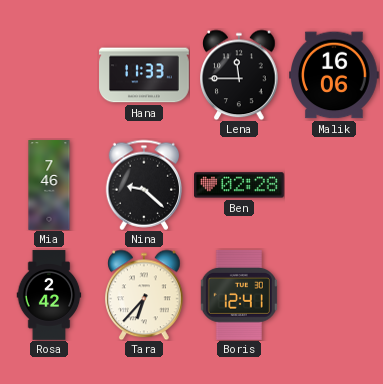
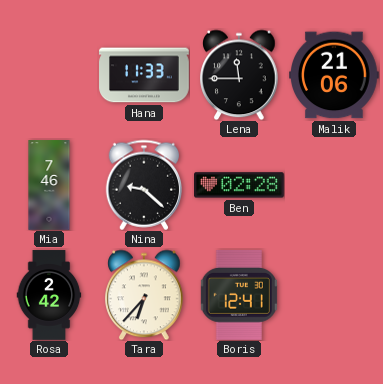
Malik: 16:06 -> 21:06 (335, 75)
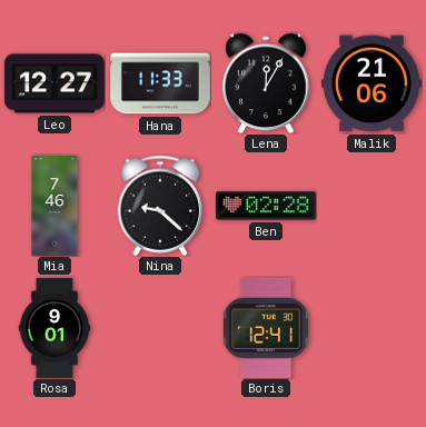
Leo: none -> 12:27 (56, 83)
Lena: 11:45 -> 12:05 (266, 83)
Rosa: 2:42 -> 9:01 (55, 328)
Tara: 6:37 -> none (144, 295)
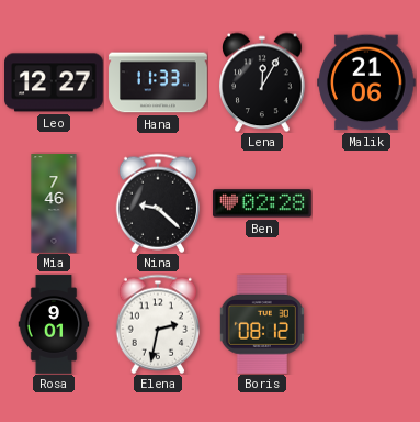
Elena: none -> 2:32 (157, 324)
Boris: 12:41 -> 08:12 (262, 324)
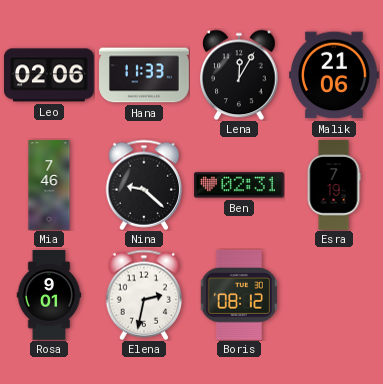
Leo: 12:27 -> 02:06 (50, 75)
Ben: 02:28 -> 02:31 (240, 185)
Esra: none -> 7:19 (334, 185)
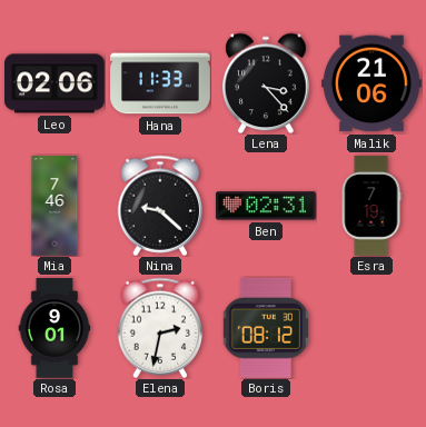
Lena: 12:05 -> 3:23 (266, 83)
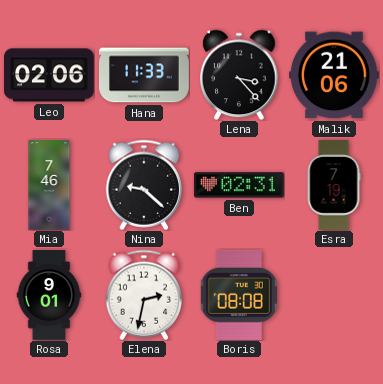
Boris: 08:12 -> 08:08 (239, 295)
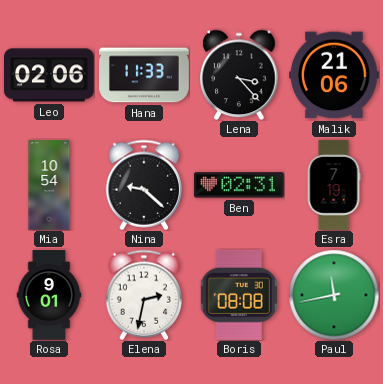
Mia: 7:46 -> 10:54 (49, 185)
Paul: none -> 11:43 (334, 295)
